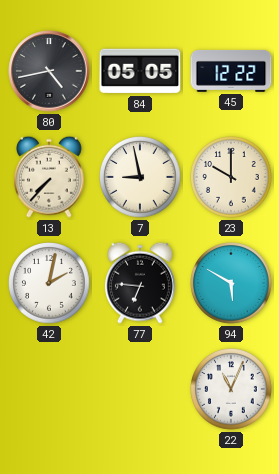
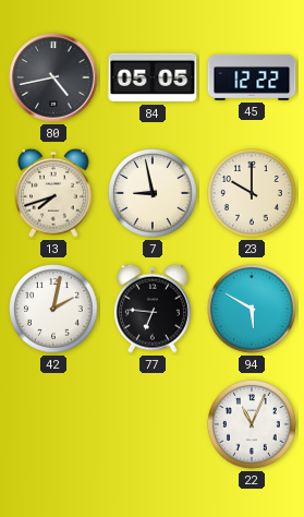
13: 7:37 -> 7:42 (53, 193)
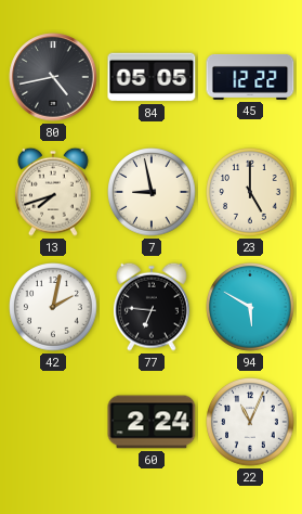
23: 10:00 -> 5:00 (250, 192)
60: none -> 2:24 (152, 422)
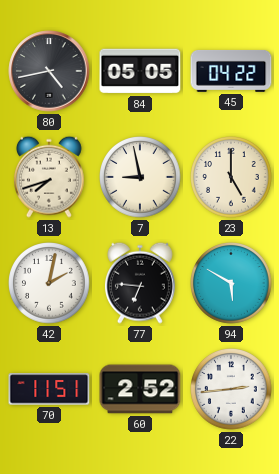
45: 12:22 -> 04:22 (231, 71)
70: none -> 11:51 (49, 389)
60: 2:24 -> 2:52 (140, 389)
22: 11:04 -> 2:44 (231, 389)
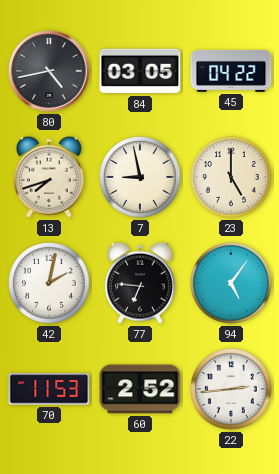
84: 05:05 -> 03:05 (140, 71)
94: 5:50 -> 5:06 (231, 283)
70: 11:51 -> 11:53 (49, 389)
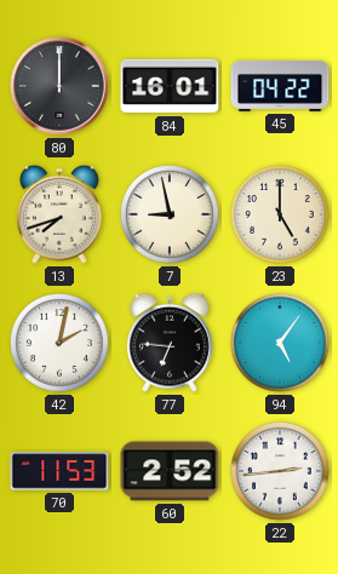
80: 4:43 -> 12:00 (59, 86)
84: 03:05 -> 16:01 (170, 86)
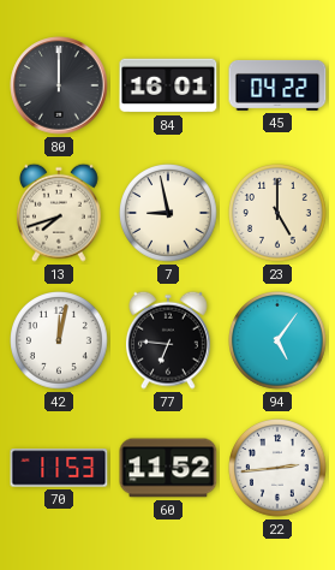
42: 2:02 -> 12:02 (59, 340)
60: 2:52 -> 11:52 (168, 468)
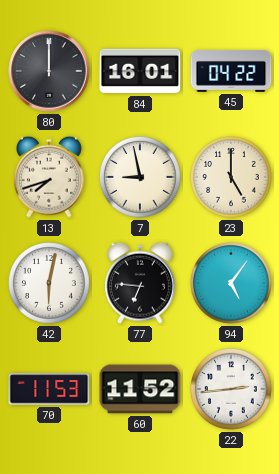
42: 12:02 -> 6:02 (49, 283)
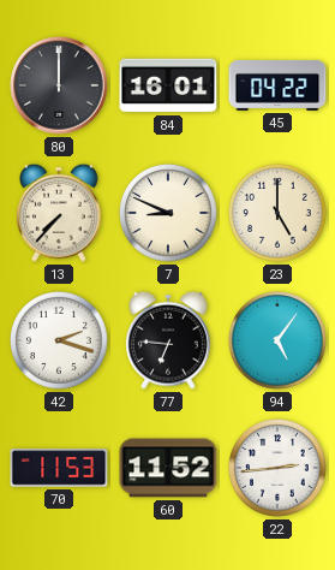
13: 7:42 -> 7:37 (59, 213)
7: 8:58 -> 8:49 (168, 213)
42: 6:02 -> 2:18 (59, 340)
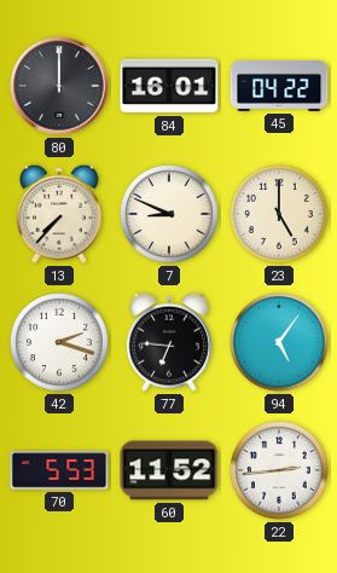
70: 11:53 -> 5:53 (59, 470)
